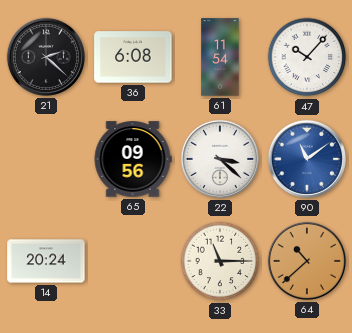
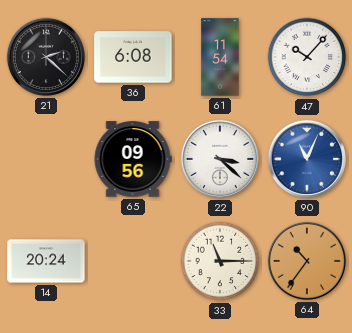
90: 11:09 -> 11:04 (307, 159)
64: 10:38 -> 10:36 (307, 261)
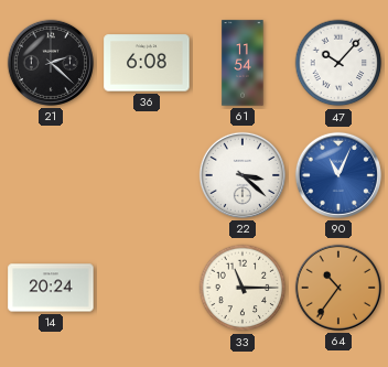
65: 09:56 -> none (133, 159)
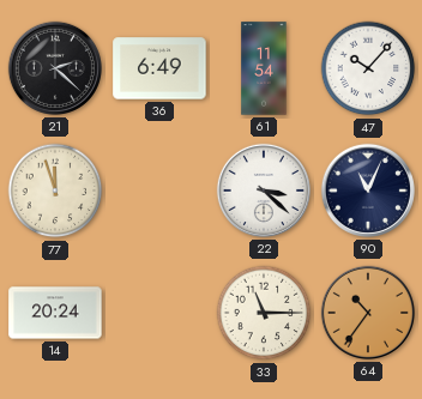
36: 6:08 -> 6:49 (159, 68)
77: none -> 11:57 (55, 191)
90 dial: blue -> navy (368, 191)
